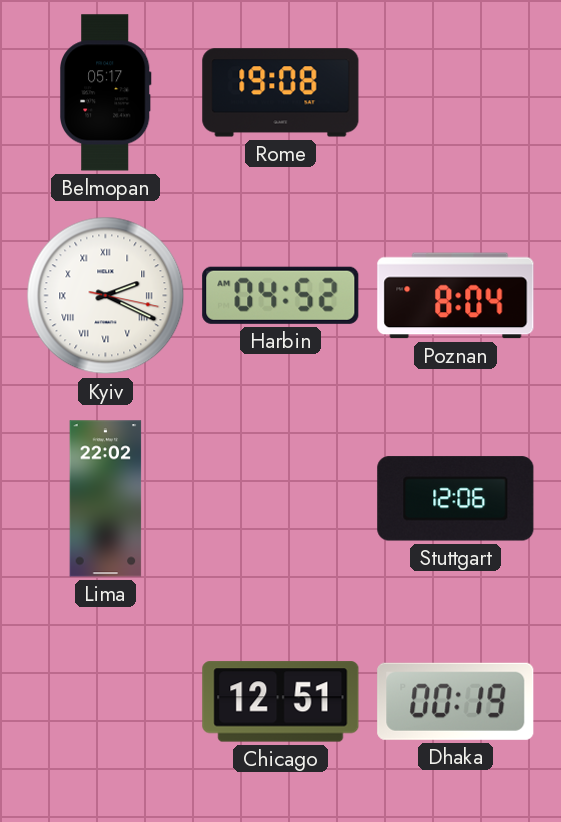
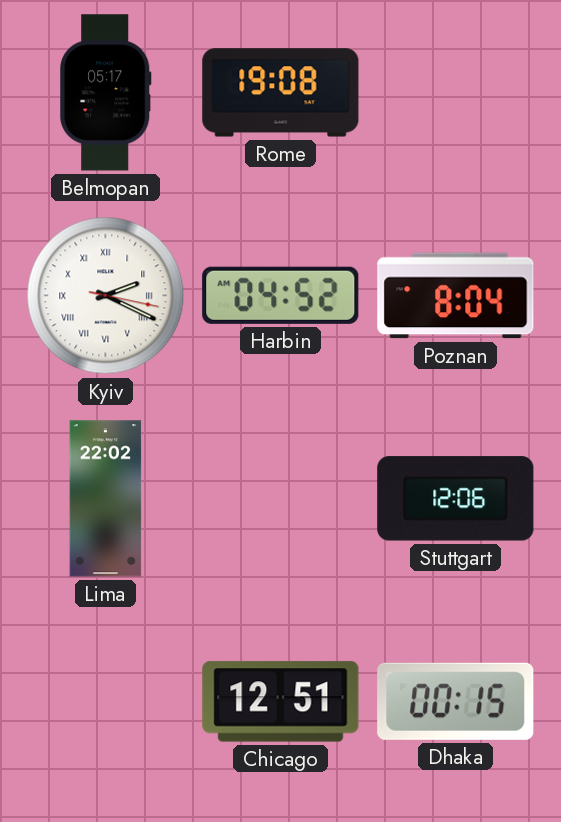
Dhaka: 00:19 -> 00:15 (456, 701)
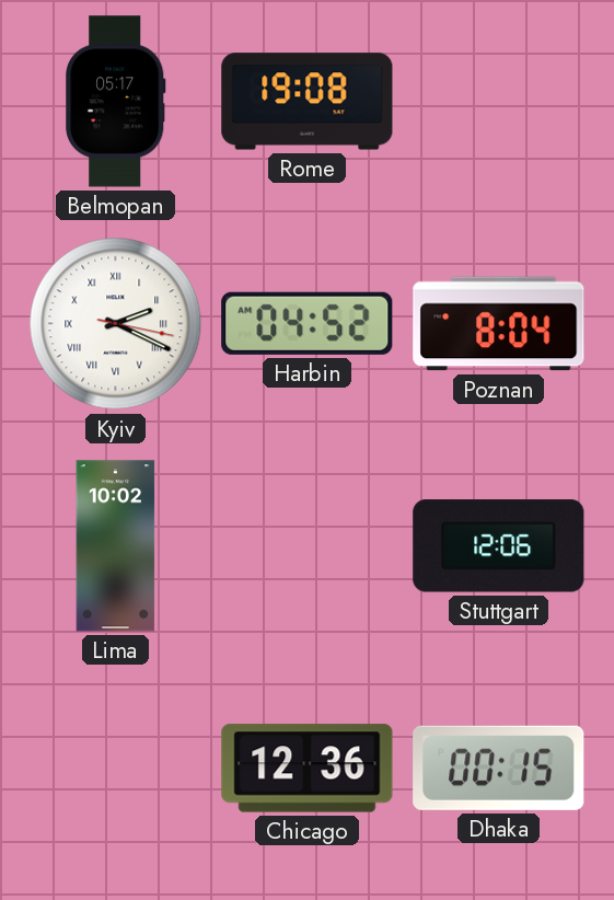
Lima: 22:02 -> 10:02 (116, 546)
Chicago: 12:51 -> 12:36 (308, 769)
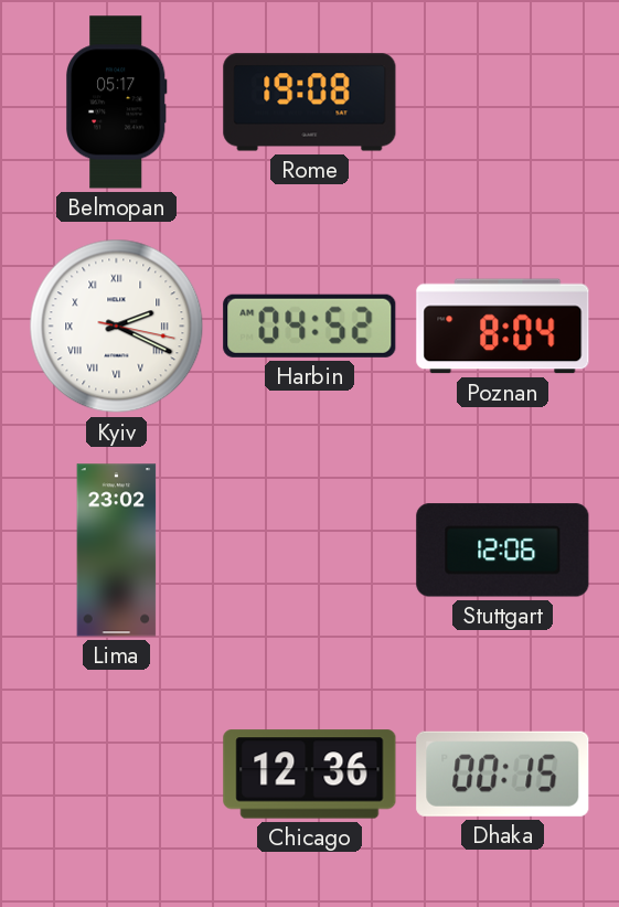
Lima: 10:02 -> 23:02 (117, 551)
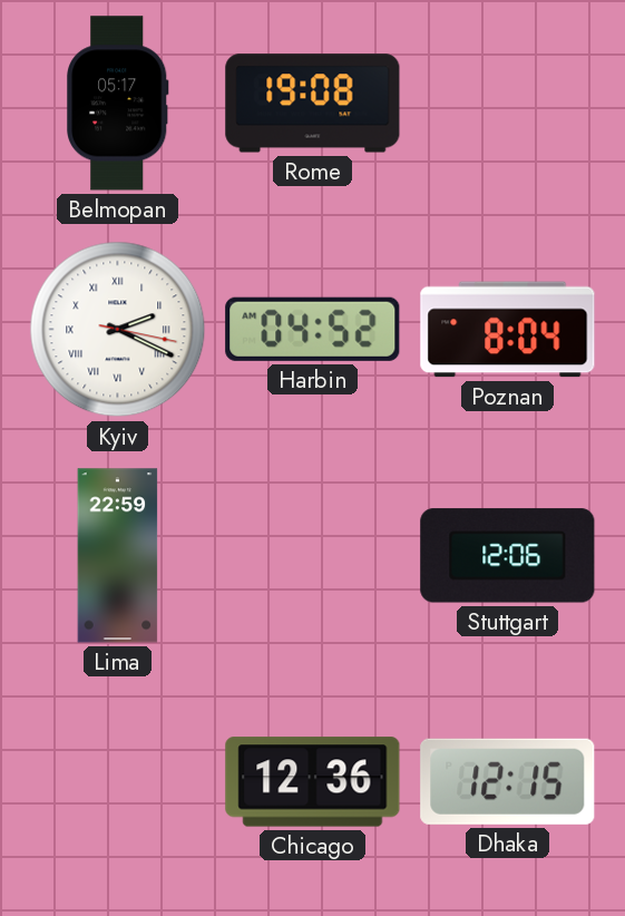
Lima: 23:02 -> 22:59 (118, 556)
Dhaka: 00:15 -> 12:15 (508, 781)
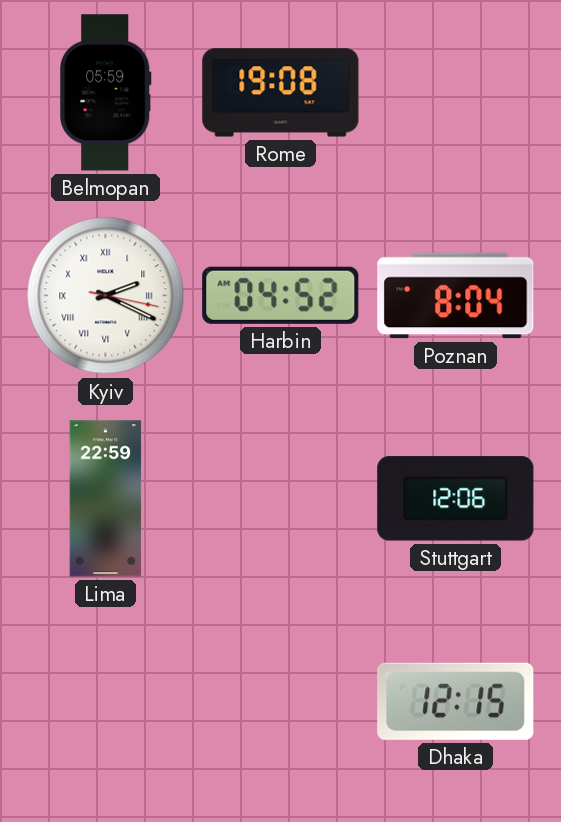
Belmopan: 05:17 -> 05:59 (106, 93)
Chicago: 12:36 -> none (313, 782)
